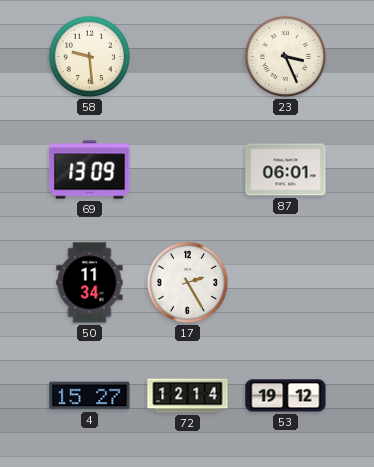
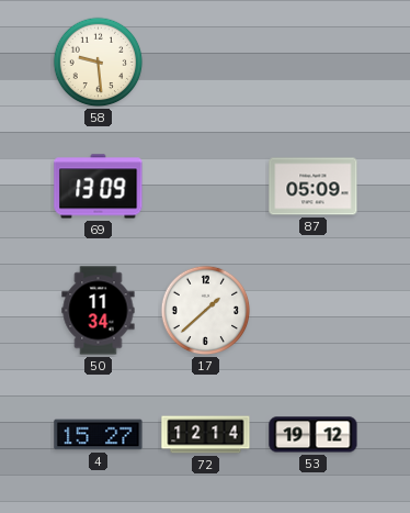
23: 3:26 -> none (286, 57)
87: 06:01 -> 05:09 (314, 187)
17: 2:25 -> 1:38 (206, 311)
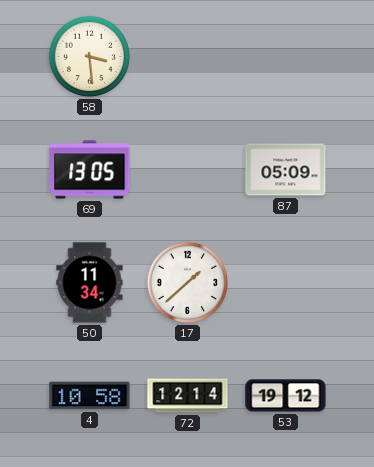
58: 9:29 -> 3:29 (90, 57)
69: 13:09 -> 13:05 (90, 170)
4: 15:27 -> 10:58 (90, 396)
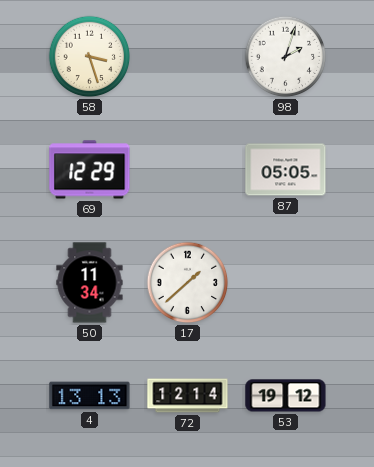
58: 3:29 -> 3:27 (90, 57)
98: none -> 2:03 (286, 57)
69: 13:05 -> 12:29 (90, 170)
87: 05:09 -> 05:05 (286, 170)
4: 10:58 -> 13:13 (90, 396)
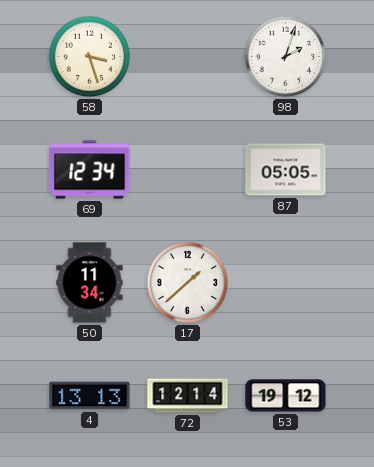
69: 12:29 -> 12:34 (90, 170)
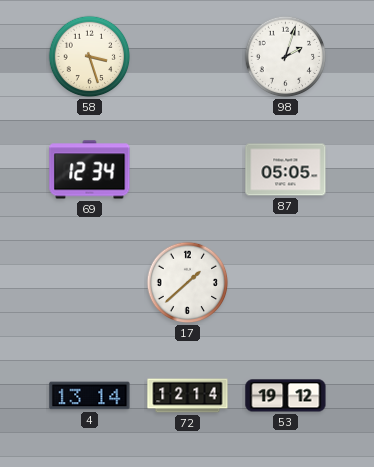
50: 11:34 -> none (90, 283)
4: 13:13 -> 13:14 (90, 396)
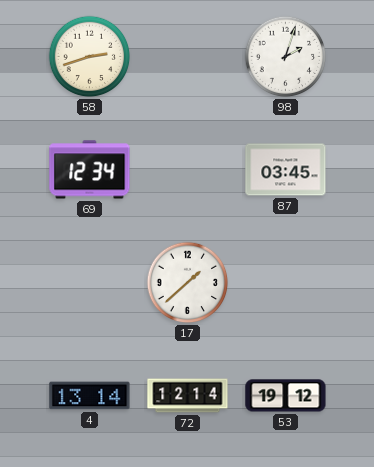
58: 3:27 -> 2:42 (90, 57)
87: 05:05 -> 03:45 (286, 170)
